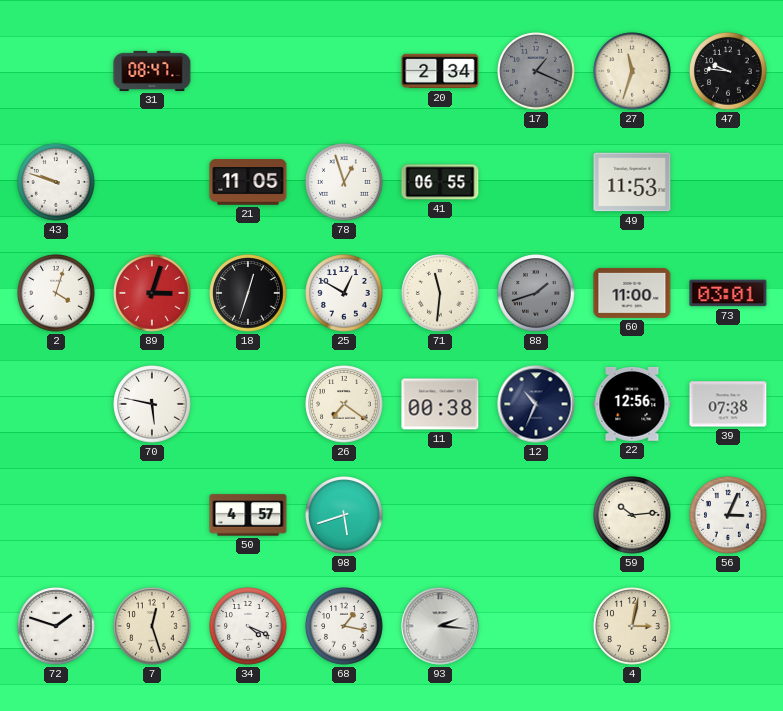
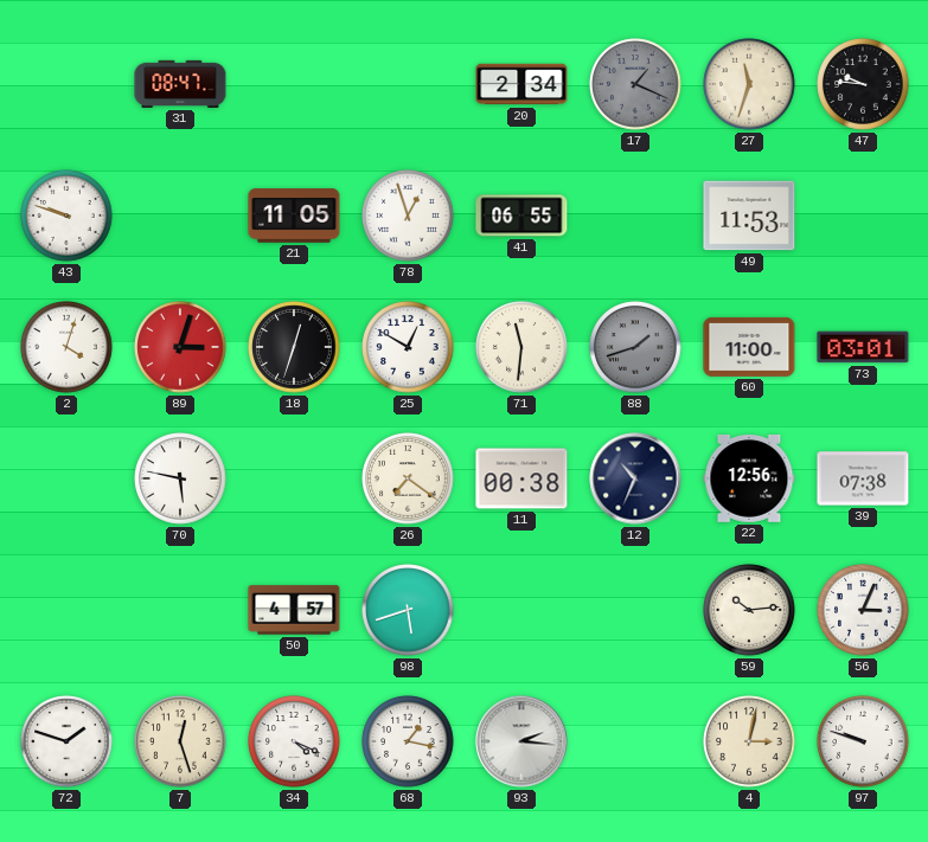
97: none -> 9:48 (863, 741)
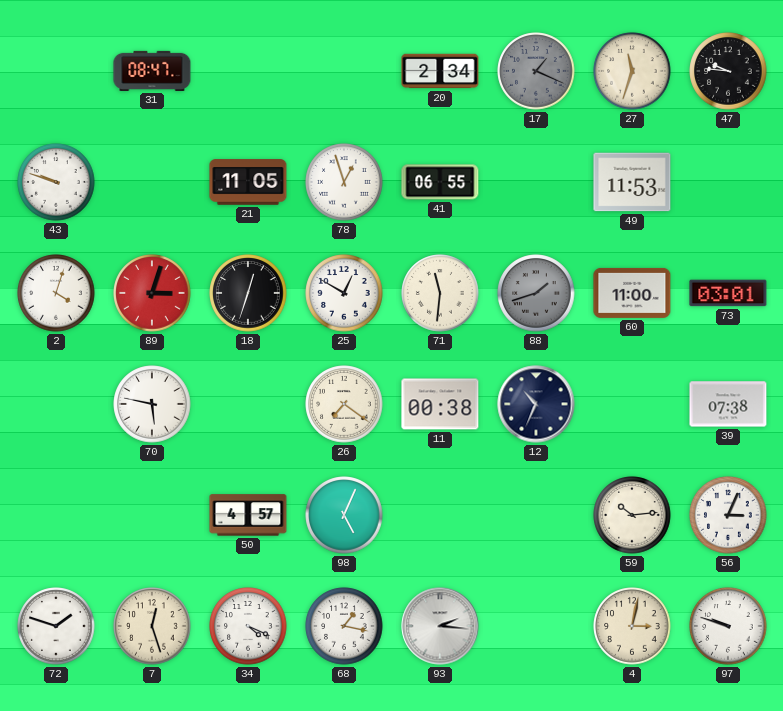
22: 12:56 -> none (749, 478)
98: 5:42 -> 5:04 (344, 515)
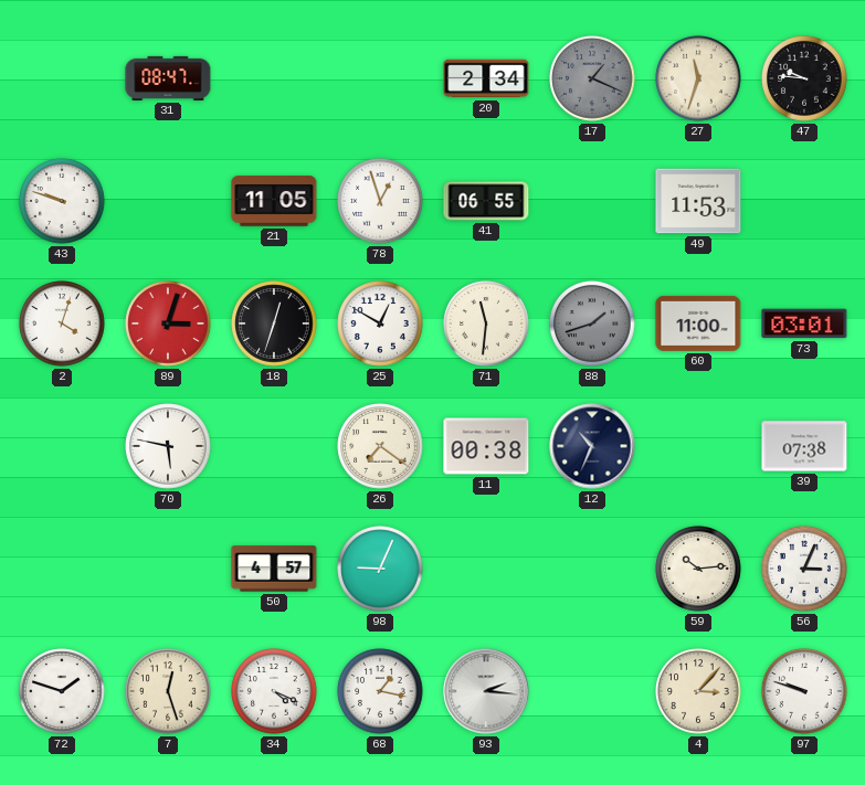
98: 5:04 -> 9:04 (380, 569)
4: 3:02 -> 3:07 (698, 691)
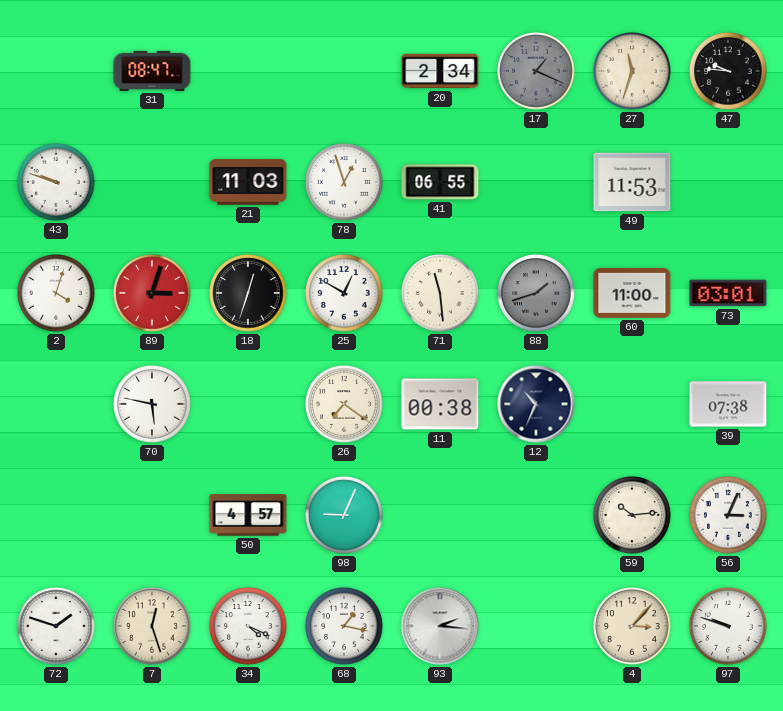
21: 11:05 -> 11:03 (248, 182)
71: 11:31 -> 11:29 (440, 293)
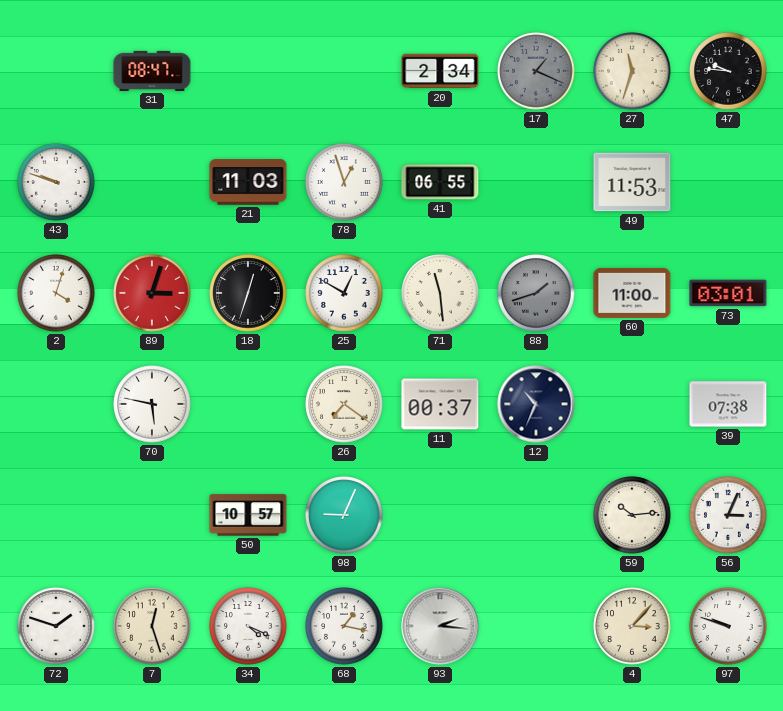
11: 00:38 -> 00:37 (440, 404)
50: 4:57 -> 10:57 (248, 515)
